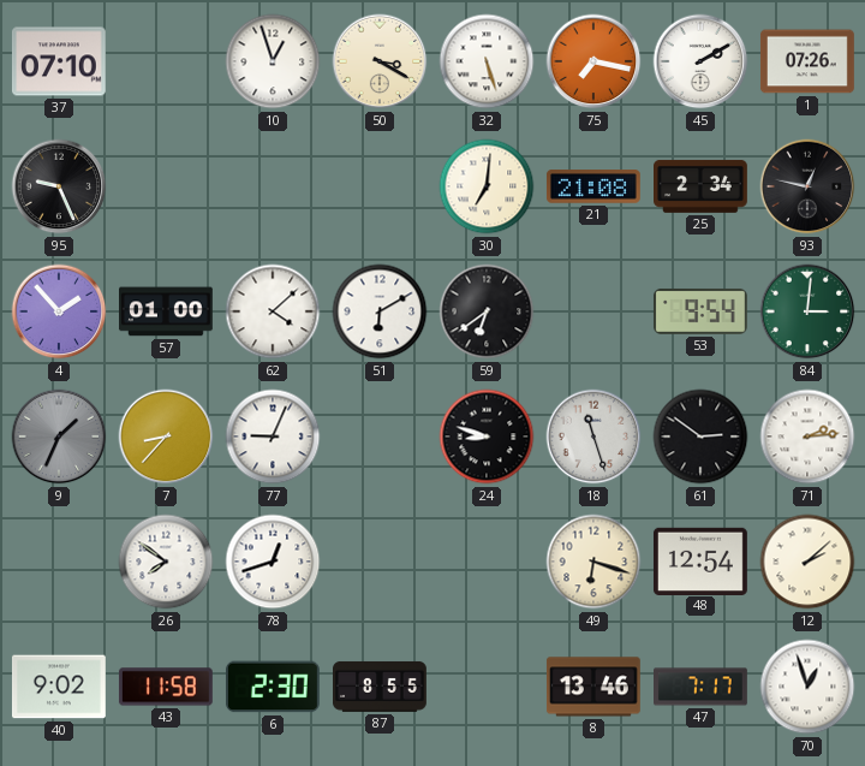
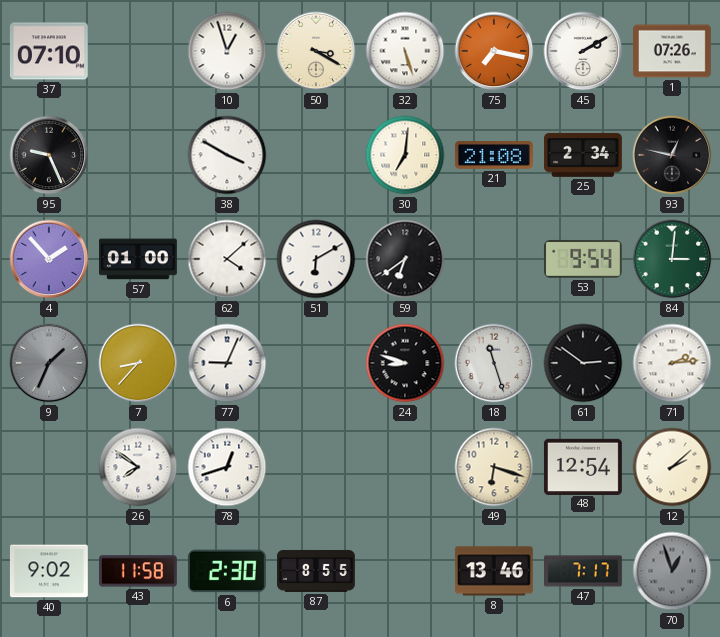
38: none -> 3:50 (227, 155)
70 dial: white -> grey (672, 571)
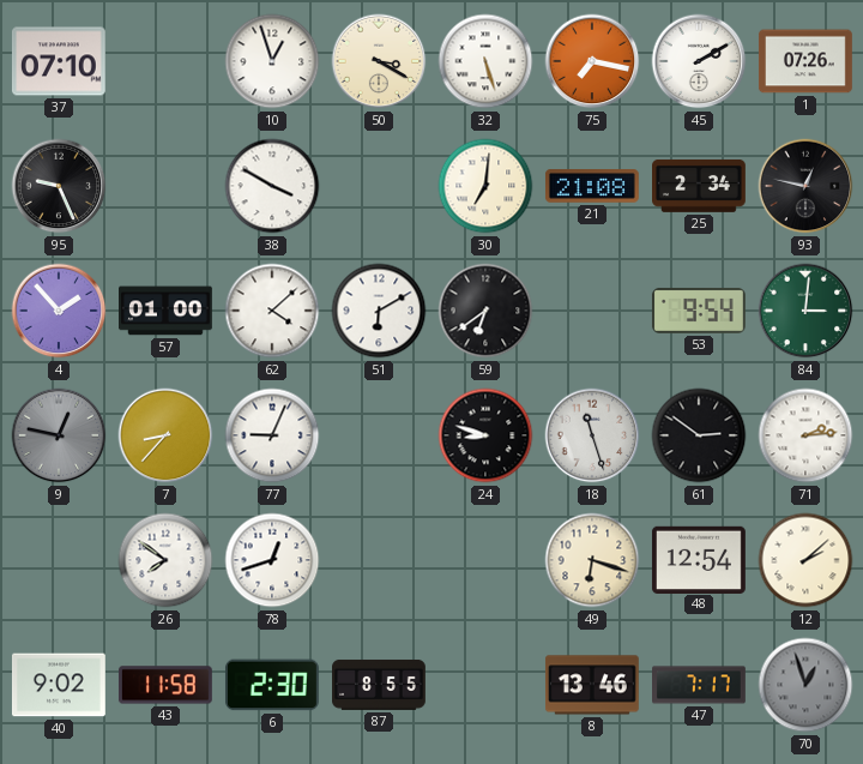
9: 1:34 -> 12:47 (59, 435)
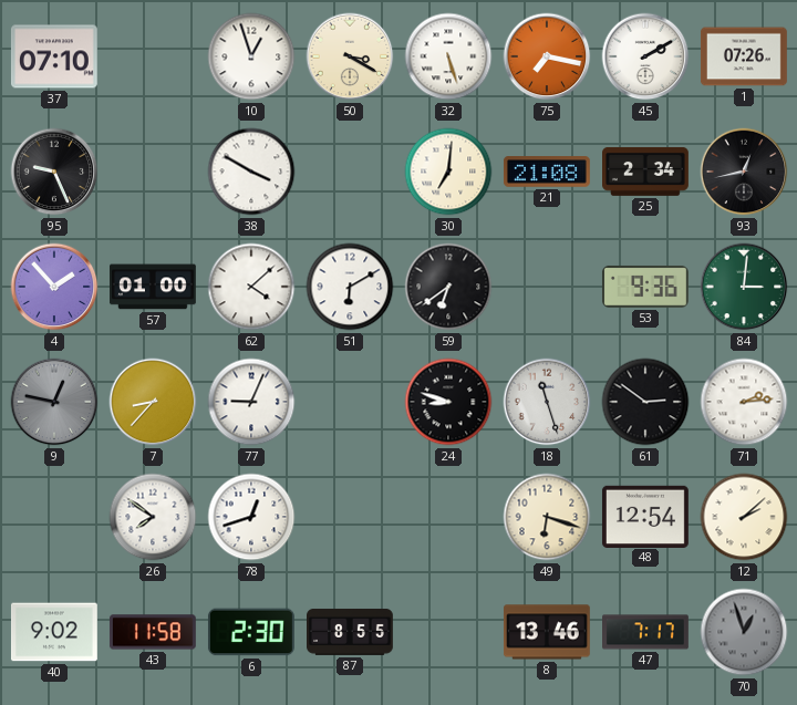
93: 12:47 -> 12:43 (744, 172)
53: 9:54 -> 9:36 (645, 287)
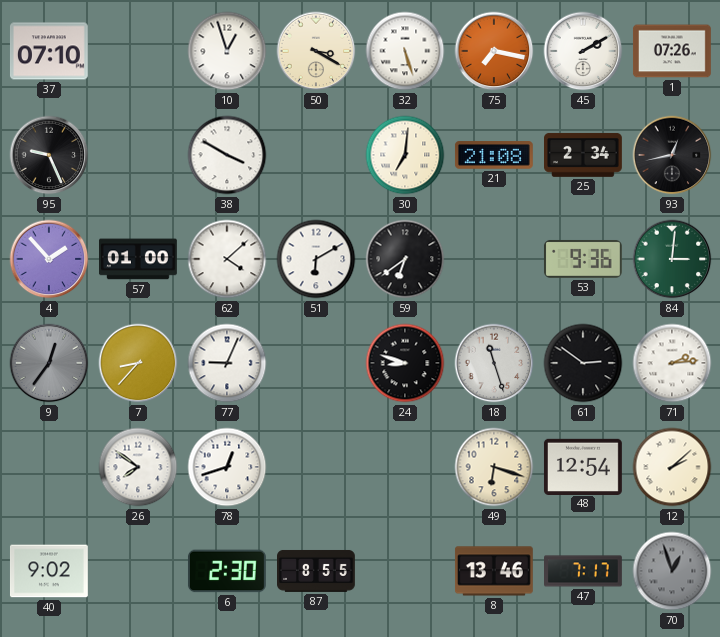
9: 12:47 -> 12:36 (49, 363)
43: 11:58 -> none (153, 632)
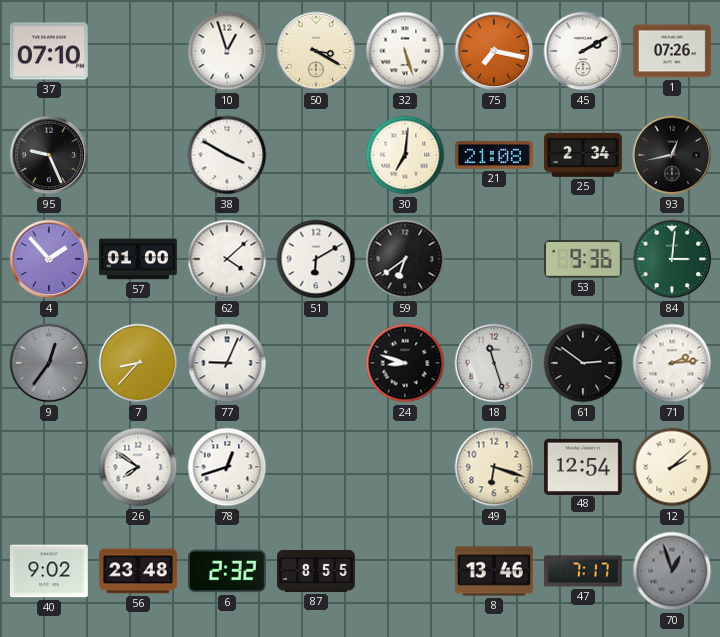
56: none -> 23:48 (138, 571)
6: 2:30 -> 2:32 (227, 571)
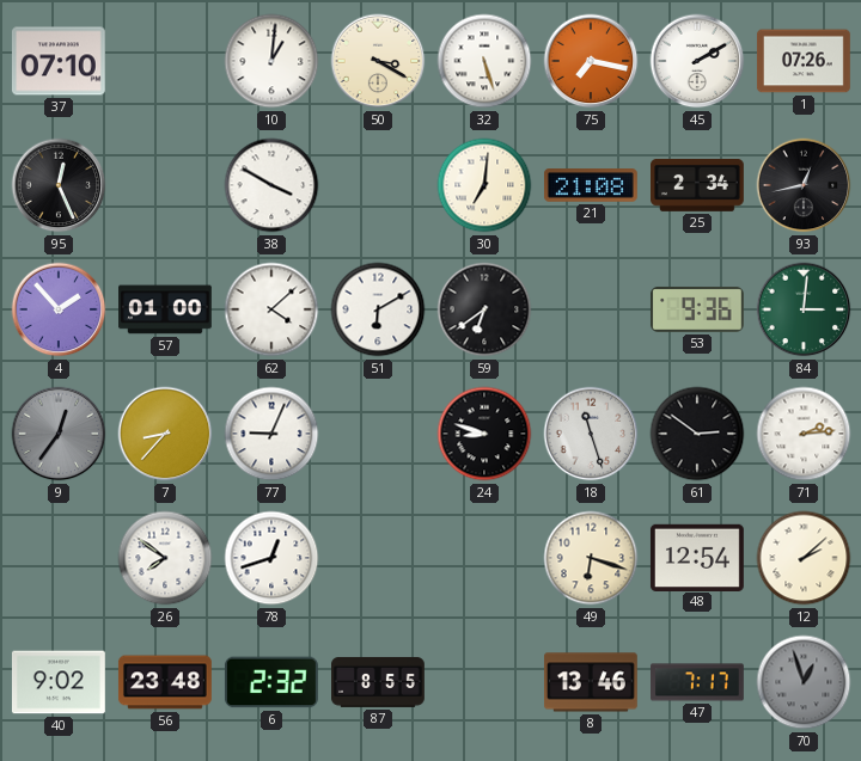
10: 12:57 -> 1:01 (271, 61)
95: 9:26 -> 12:26 (59, 185)
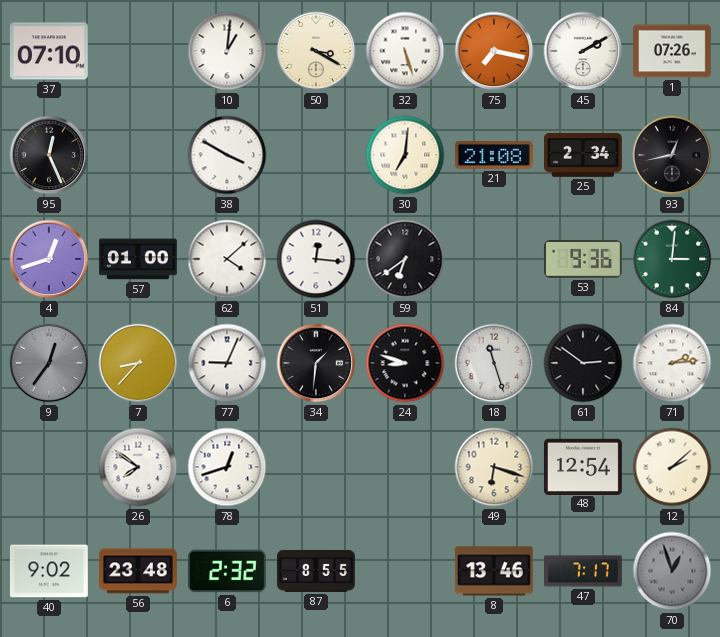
4: 1:53 -> 12:42 (49, 259)
51: 6:10 -> 12:16 (316, 259)
34: none -> 1:31 (316, 363)
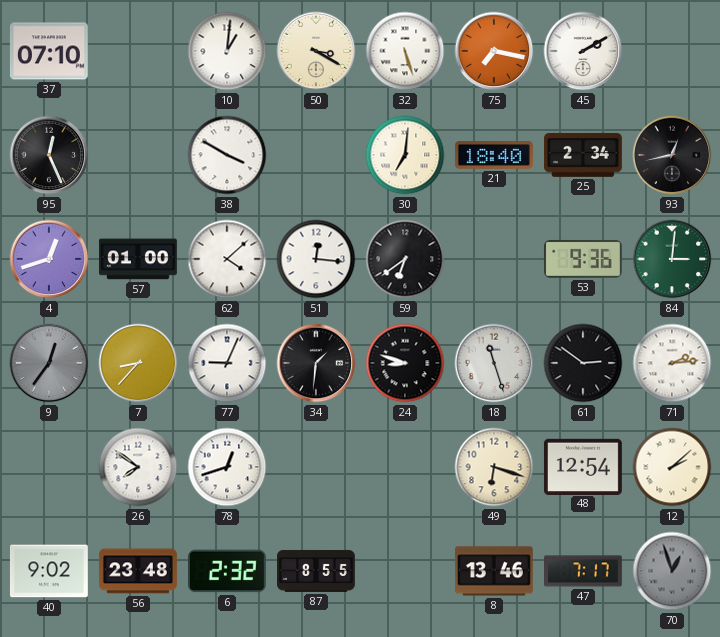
1: 07:26 -> none (672, 51)
21: 21:08 -> 18:40 (494, 155)
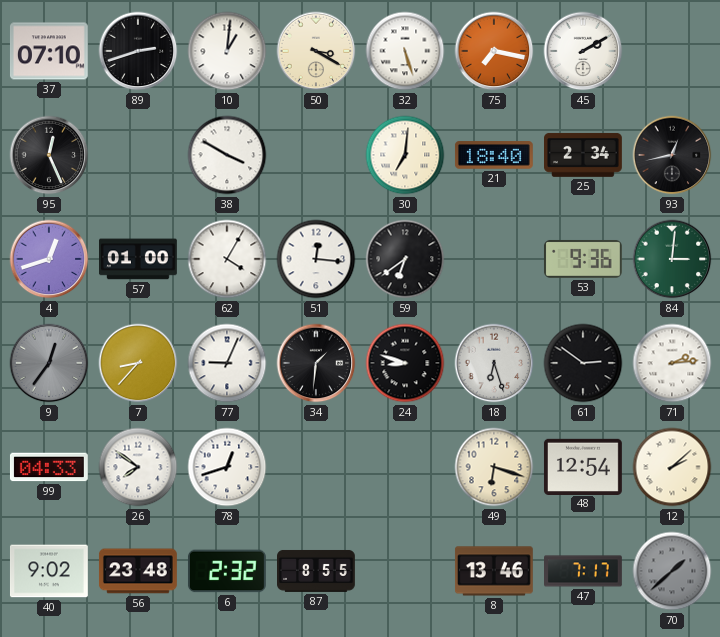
89: none -> 2:42 (138, 51)
62: 4:08 -> 4:05 (227, 259)
18: 11:27 -> 6:27 (494, 363)
99: none -> 04:33 (49, 467)
70: 12:57 -> 1:38 (672, 571)
